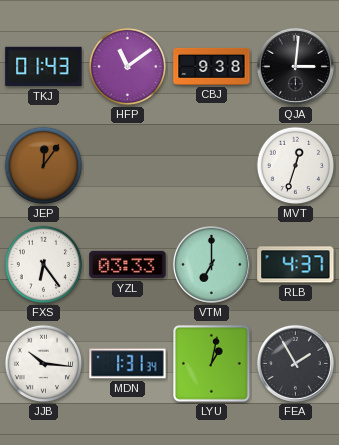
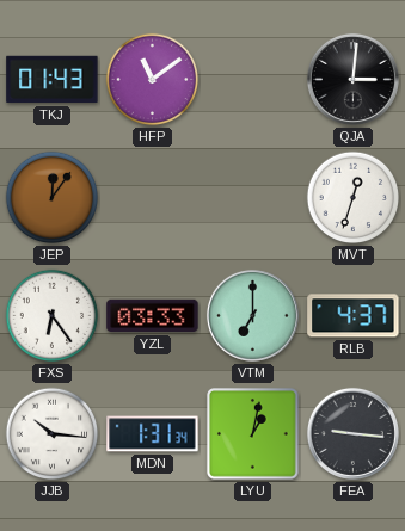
CBJ: 9:38 -> none (212, 66)
FEA: 1:55 -> 9:16 (352, 433)
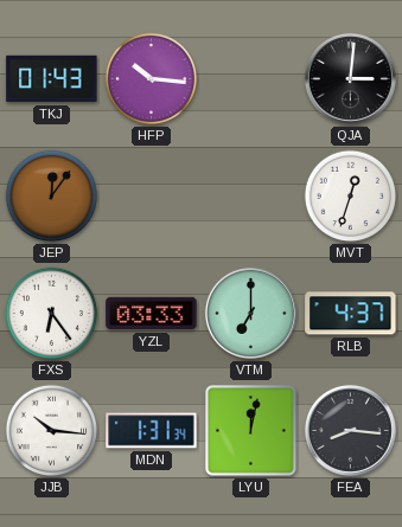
HFP: 11:09 -> 10:16 (152, 79)
LYU: 1:02 -> 12:02 (251, 431)
FEA: 9:16 -> 8:16 (350, 430)
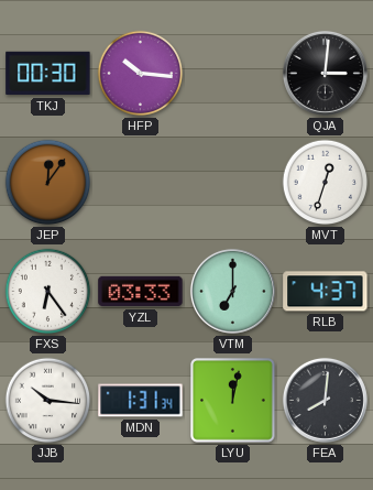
TKJ: 01:43 -> 00:30 (48, 74)
FEA: 8:16 -> 8:01 (325, 400)
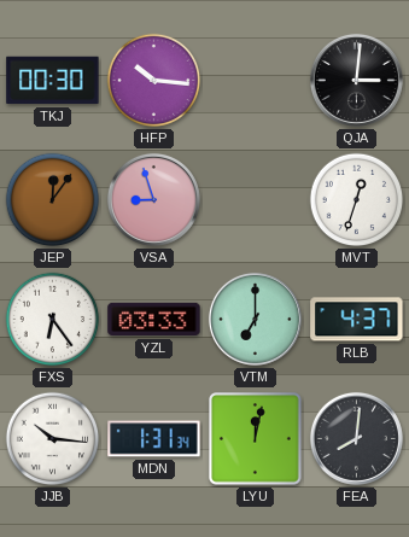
VSA: none -> 8:57 (153, 199)
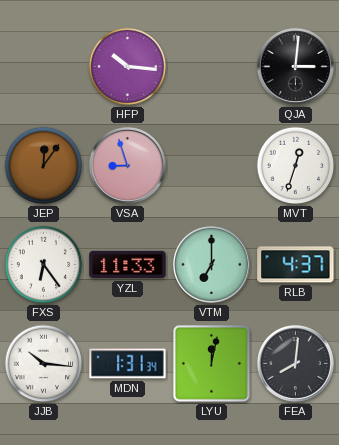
TKJ: 00:30 -> none (53, 81)
YZL: 03:33 -> 11:33 (128, 265)
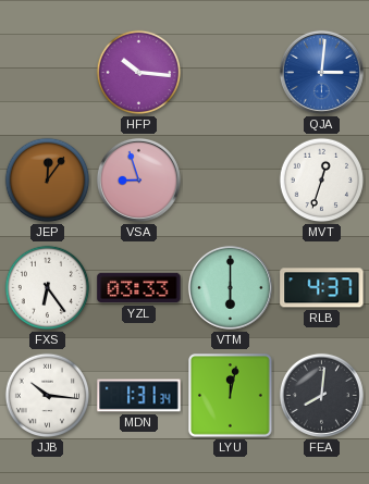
QJA dial: black -> blue (321, 72)
YZL: 11:33 -> 03:33 (139, 288)
VTM: 7:00 -> 6:00 (230, 287)
